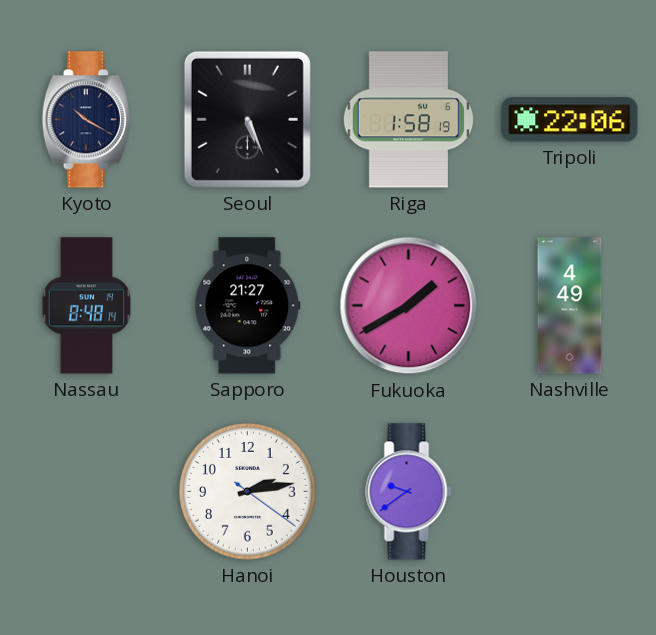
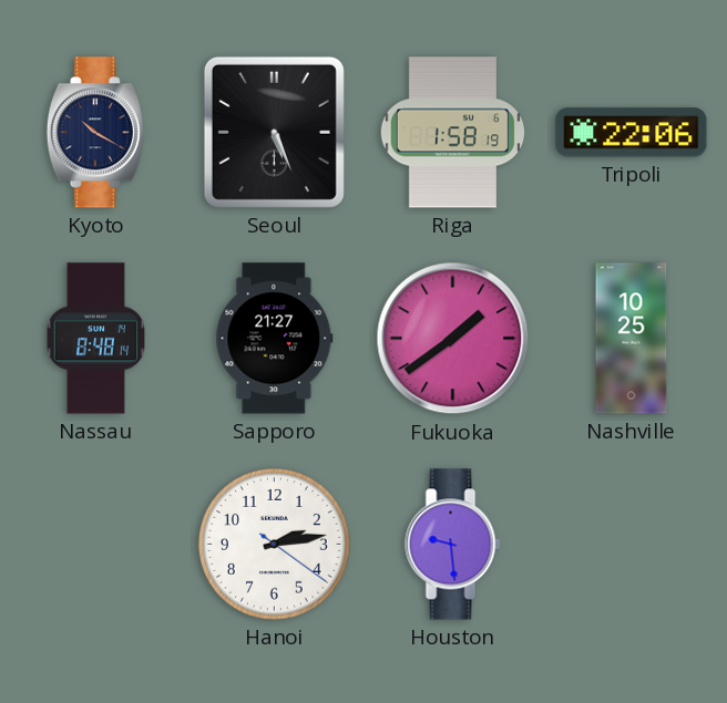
Fukuoka: 1:40 -> 1:39 (453, 339)
Nashville: 4:49 -> 10:25 (632, 339)
Houston: 9:39 -> 9:29 (453, 545)
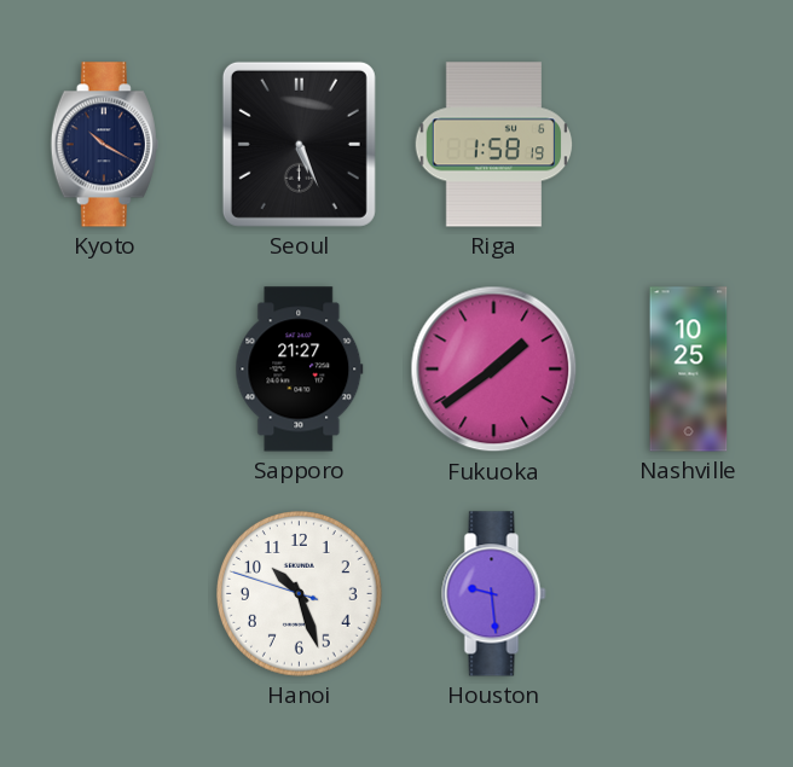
Tripoli: 22:06 -> none (632, 133)
Nassau: 8:48 -> none (95, 339)
Hanoi: 2:13 -> 10:26 (300, 594)
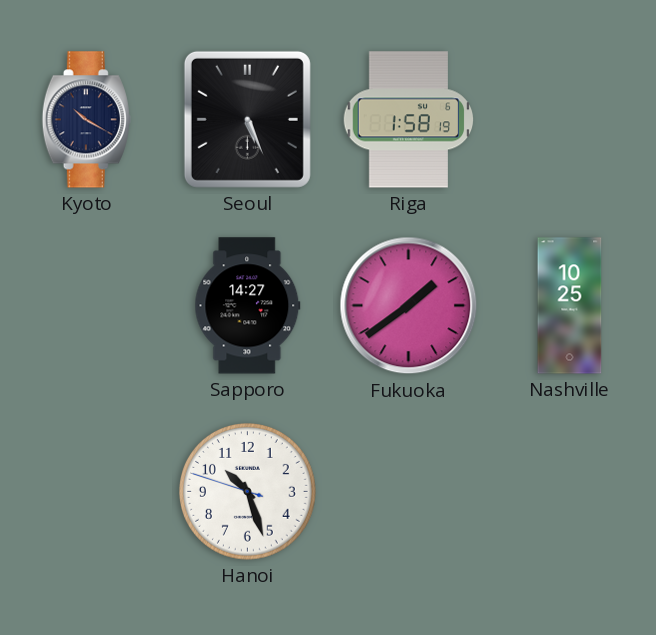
Sapporo: 21:27 -> 14:27 (248, 306)
Houston: 9:29 -> none (494, 594)
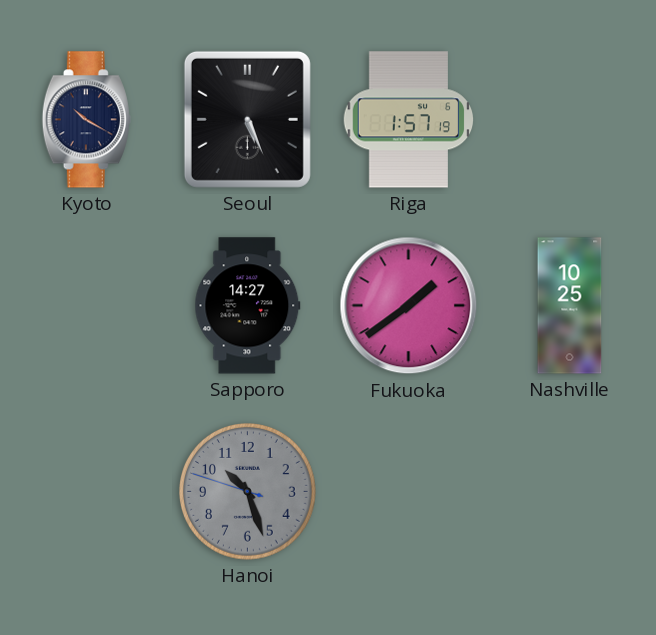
Riga: 1:58 -> 1:57 (409, 120)
Hanoi dial: white -> grey (248, 492)
